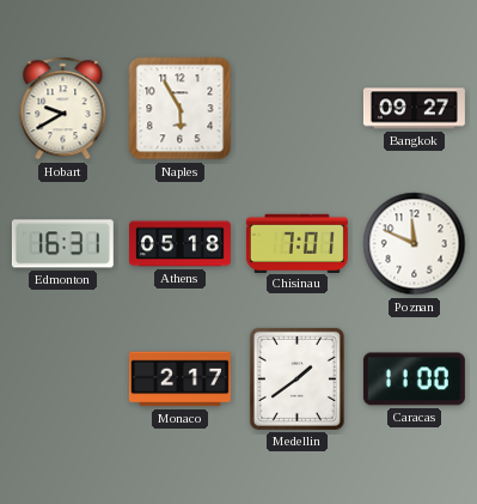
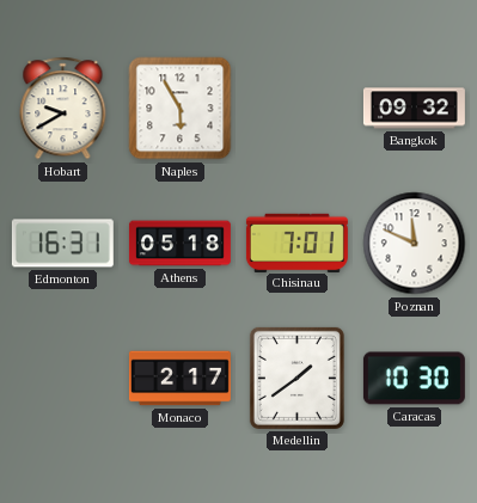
Bangkok: 09:27 -> 09:32 (414, 109)
Caracas: 11:00 -> 10:30 (414, 379)
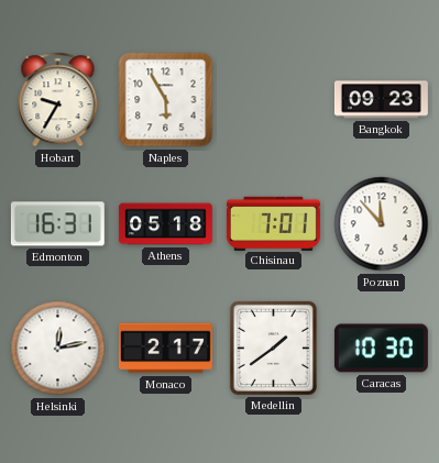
Hobart: 9:40 -> 9:35 (58, 100)
Bangkok: 09:32 -> 09:23 (381, 100)
Poznan: 11:49 -> 11:53 (382, 224)
Helsinki: none -> 12:13 (58, 349)
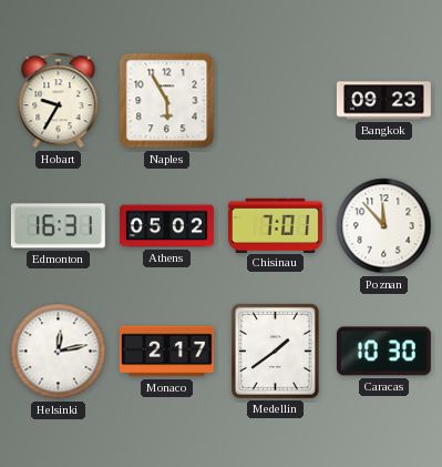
Athens: 05:18 -> 05:02 (166, 226)
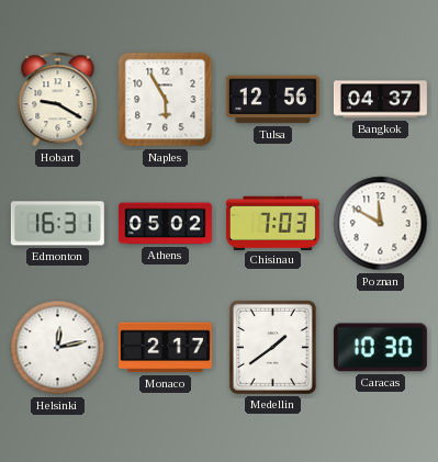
Hobart: 9:35 -> 9:20 (58, 100)
Tulsa: none -> 12:56 (272, 100)
Bangkok: 09:23 -> 04:37 (380, 100)
Chisinau: 7:01 -> 7:03 (272, 223)
Poznan: 11:53 -> 11:50 (381, 224)
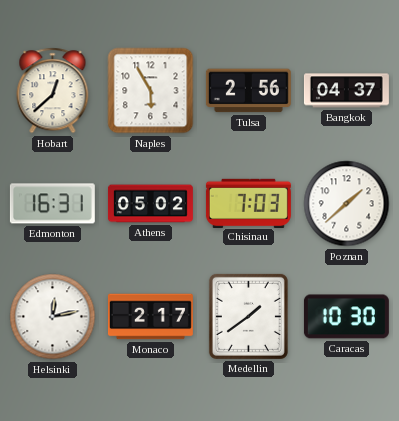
Hobart: 9:20 -> 12:38 (53, 91)
Tulsa: 12:56 -> 2:56 (248, 91)
Poznan: 11:50 -> 1:38 (347, 204)
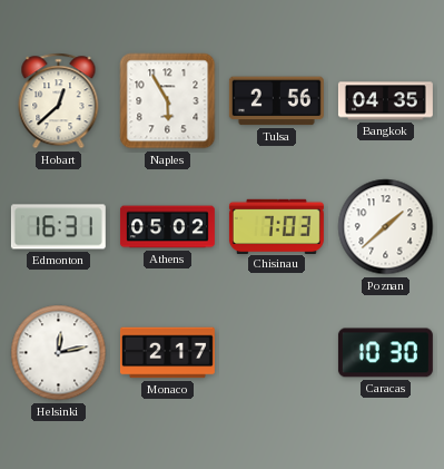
Bangkok: 04:37 -> 04:35 (385, 101)
Medellin: 1:39 -> none (248, 316)
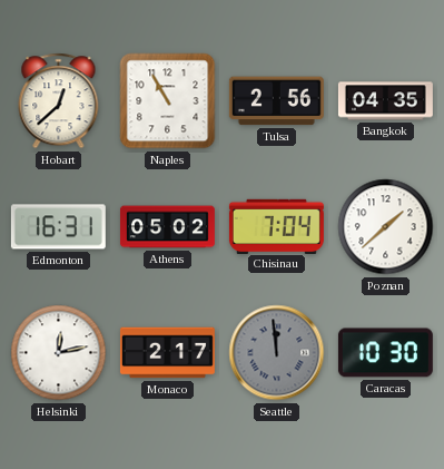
Naples: 5:55 -> 10:55 (168, 101)
Chisinau: 7:03 -> 7:04 (276, 226)
Seattle: none -> 11:59 (277, 353)
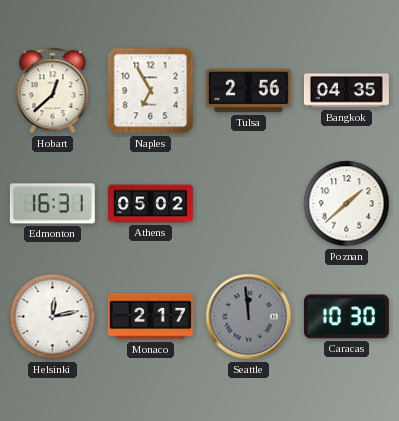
Naples: 10:55 -> 6:55 (151, 91)
Chisinau: 7:04 -> none (276, 226)
